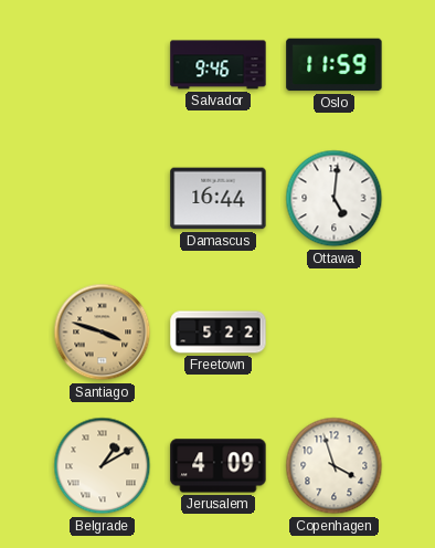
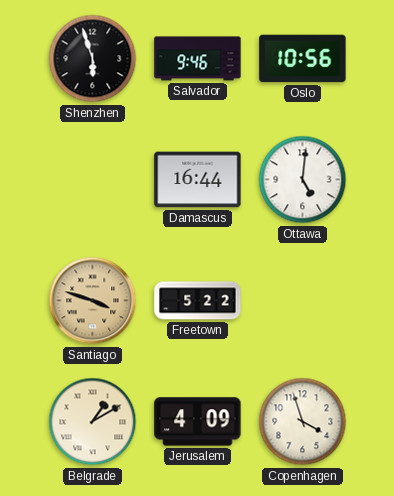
Shenzhen: none -> 5:57 (93, 59)
Oslo: 11:59 -> 10:56 (303, 59)
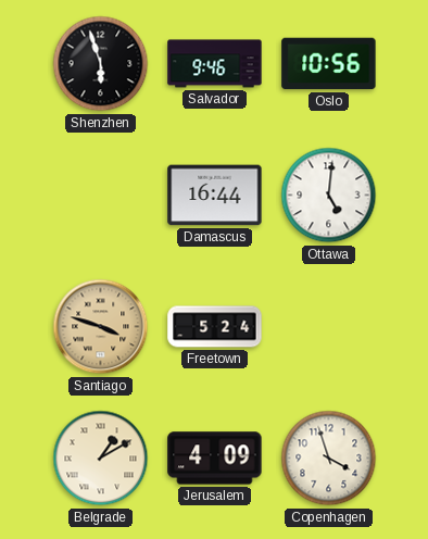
Freetown: 5:22 -> 5:24 (215, 327)
